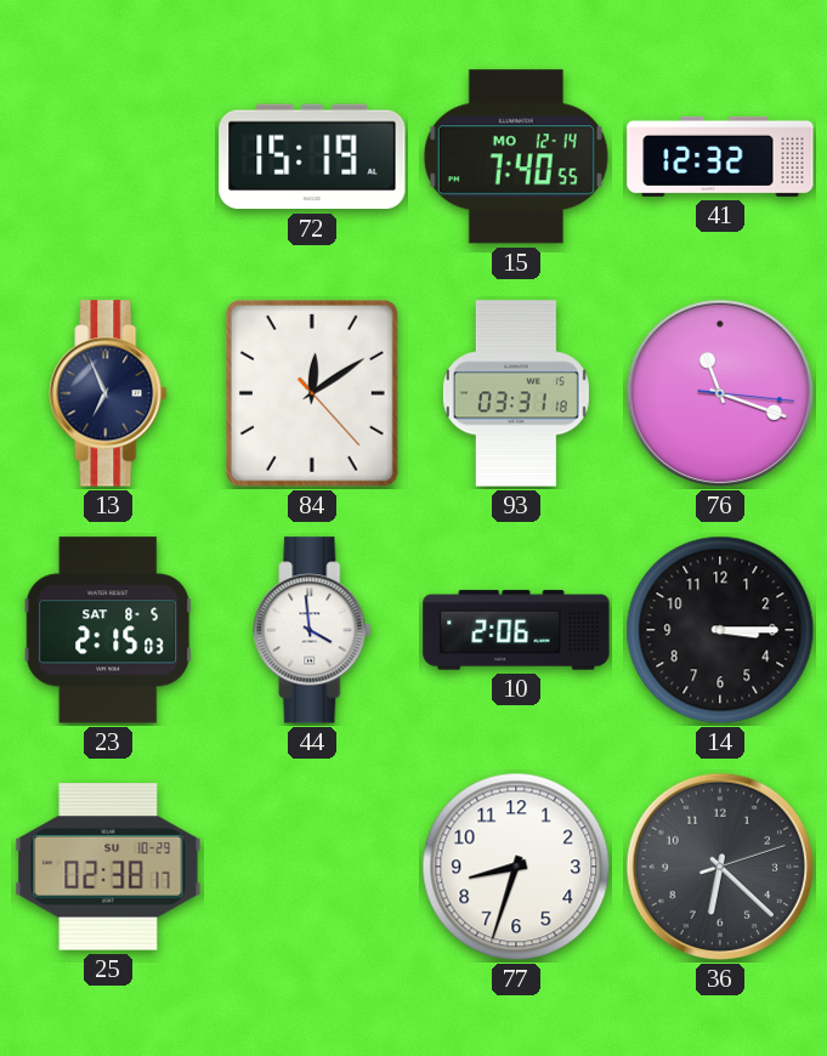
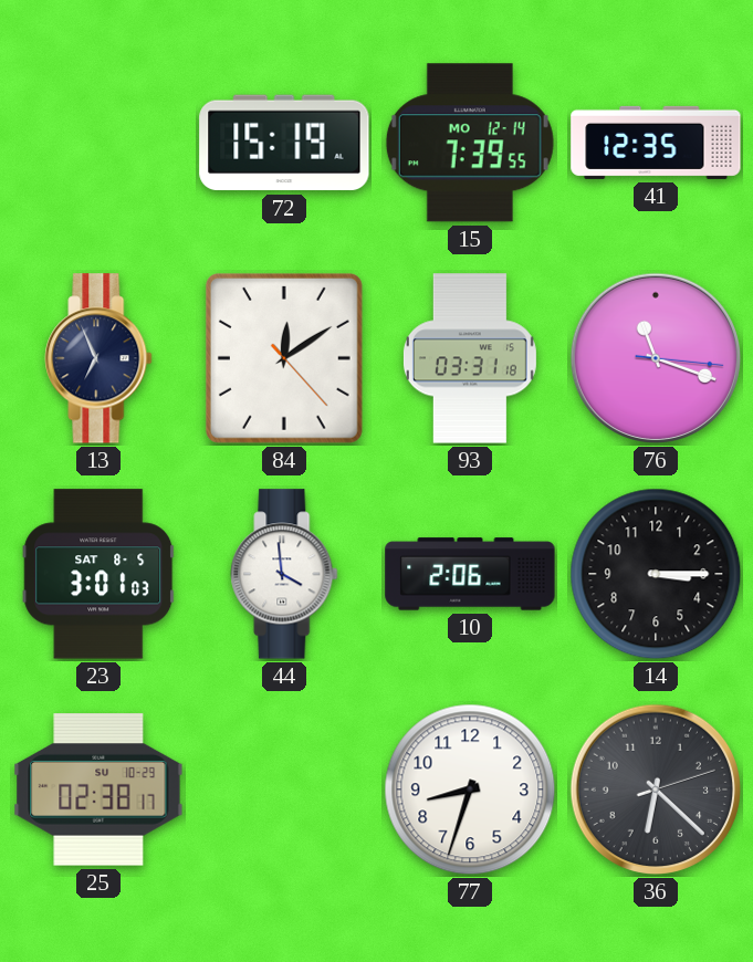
15: 7:40 -> 7:39 (470, 143)
41: 12:32 -> 12:35 (656, 143)
23: 2:15 -> 3:01 (98, 574)
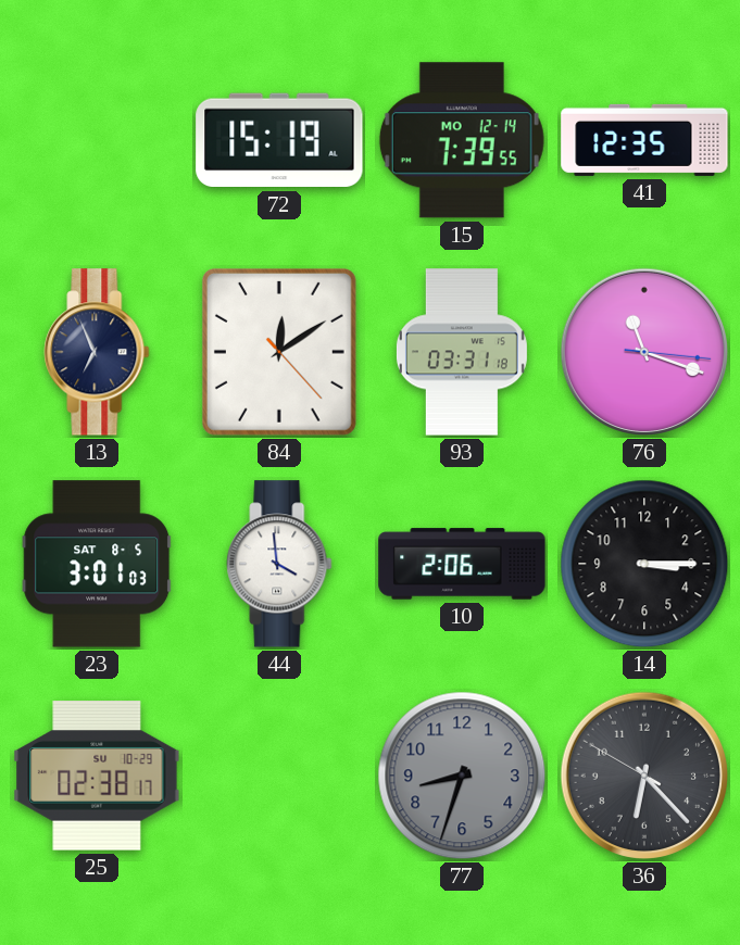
77 dial: white -> grey (462, 776)
36: 6:22:12 -> 6:22:50 (644, 776)
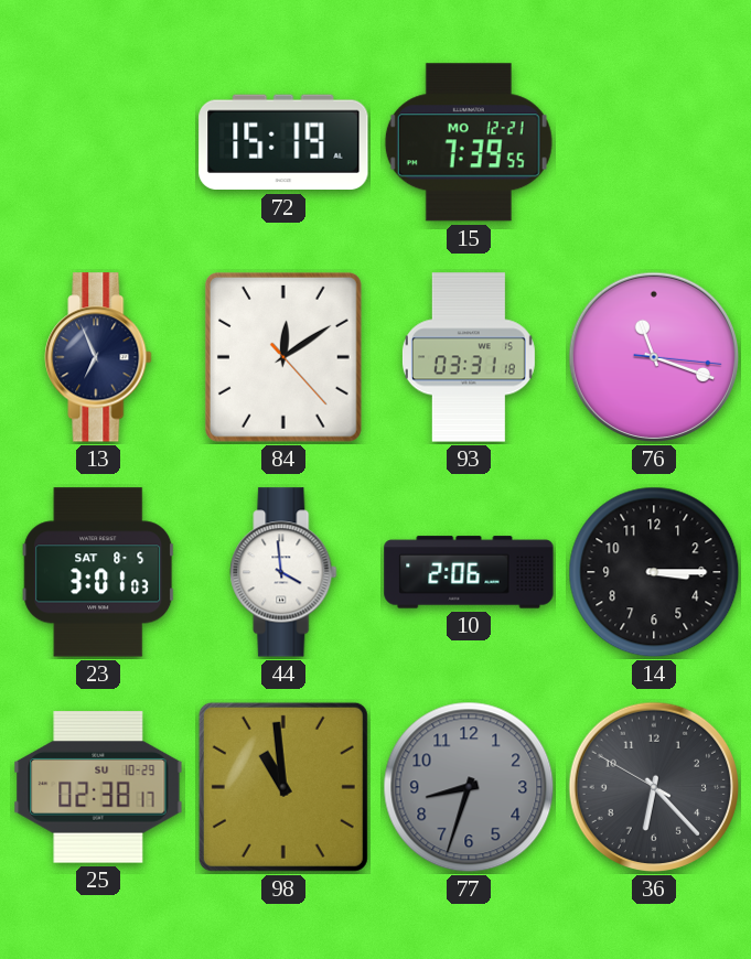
15 date: MO 12-14 -> MO 12-21 (469, 142)
41: 12:35 -> none (644, 140)
98: none -> 10:59 (283, 787)
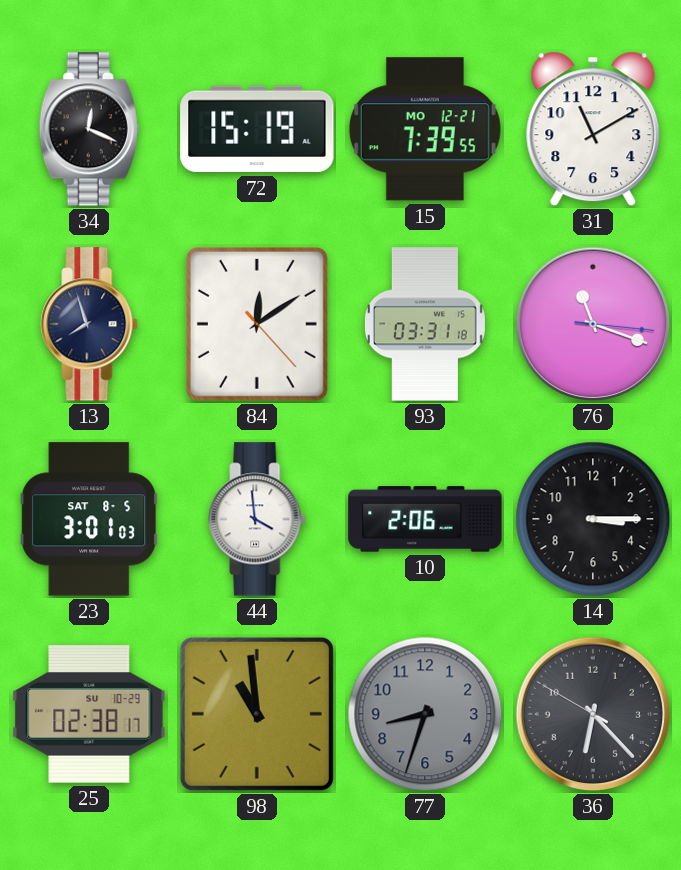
34: none -> 12:19 (89, 129)
31: none -> 11:10 (593, 129)
13: 6:56 -> 7:57 (89, 324)
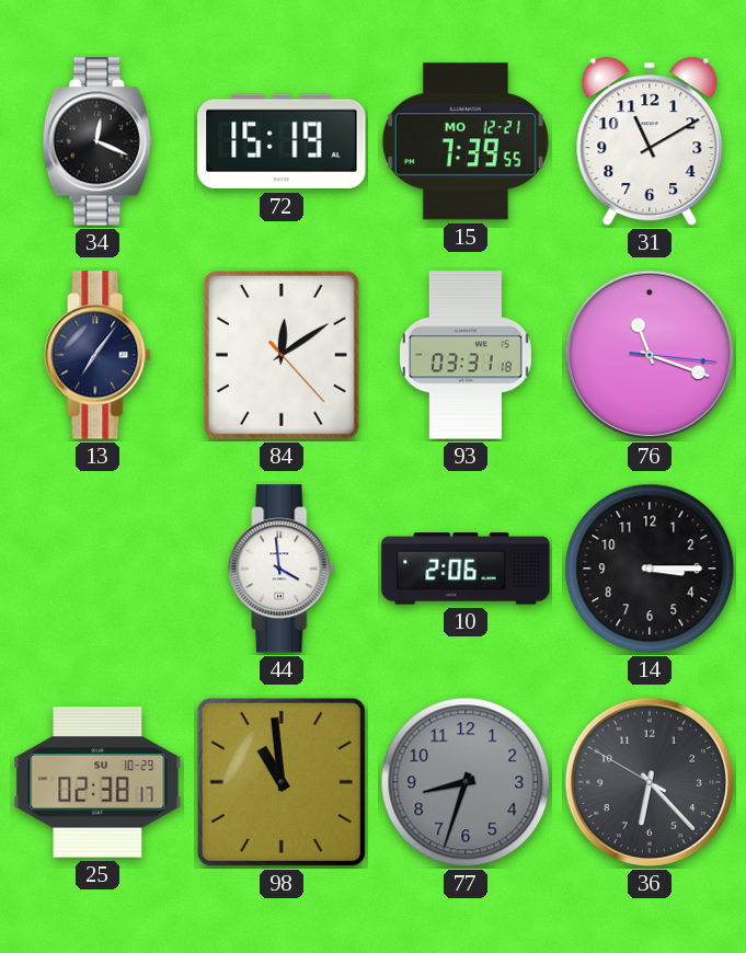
13: 7:57 -> 7:06 (97, 355)
23: 3:01 -> none (89, 519)
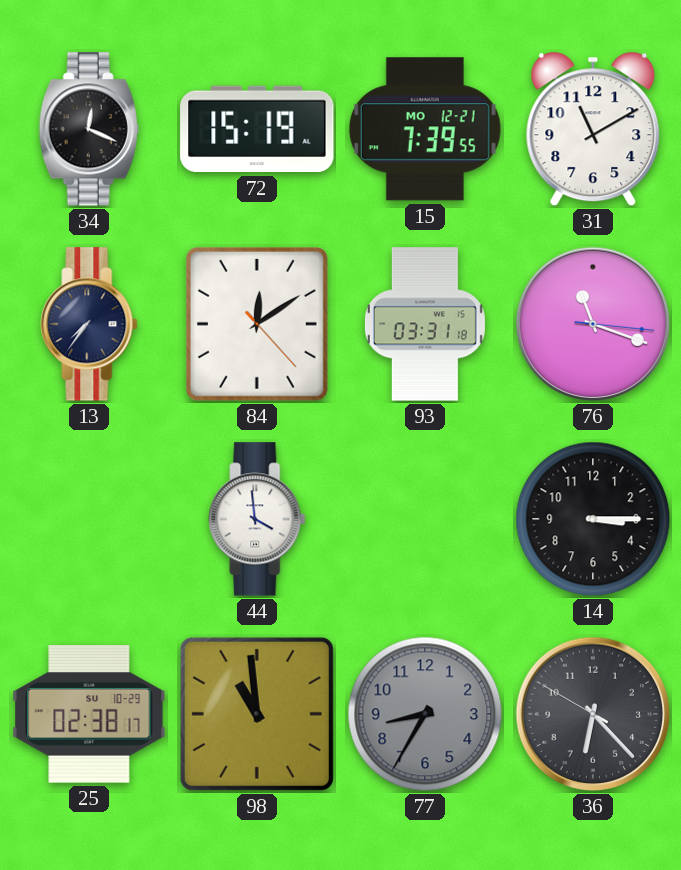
13: 7:06 -> 7:36 (89, 324)
10: 2:06 -> none (466, 569)
77: 8:33 -> 8:35 (425, 714)
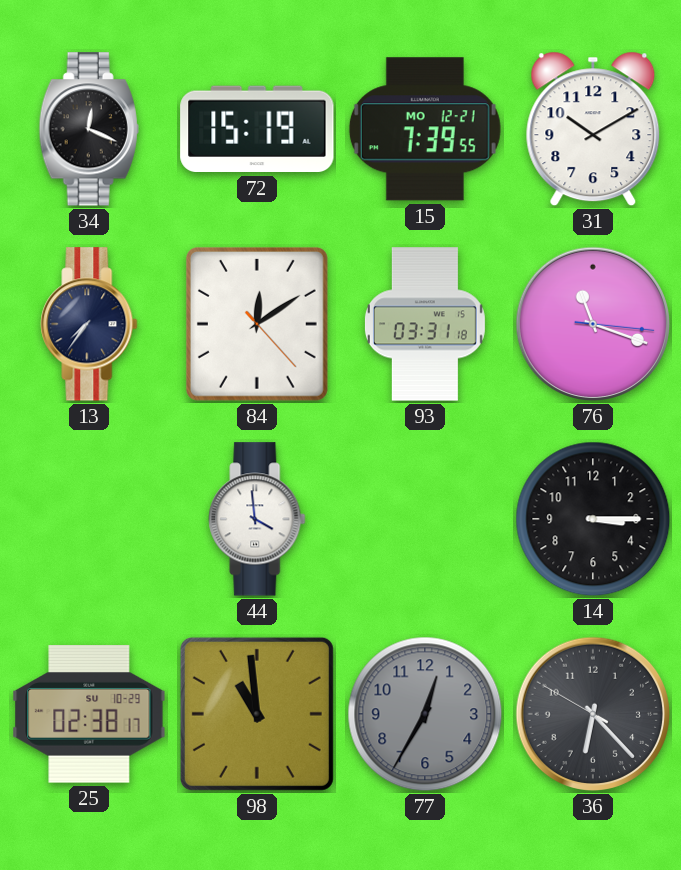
31: 11:10 -> 10:10 (593, 129)
77: 8:35 -> 12:35 (425, 714)
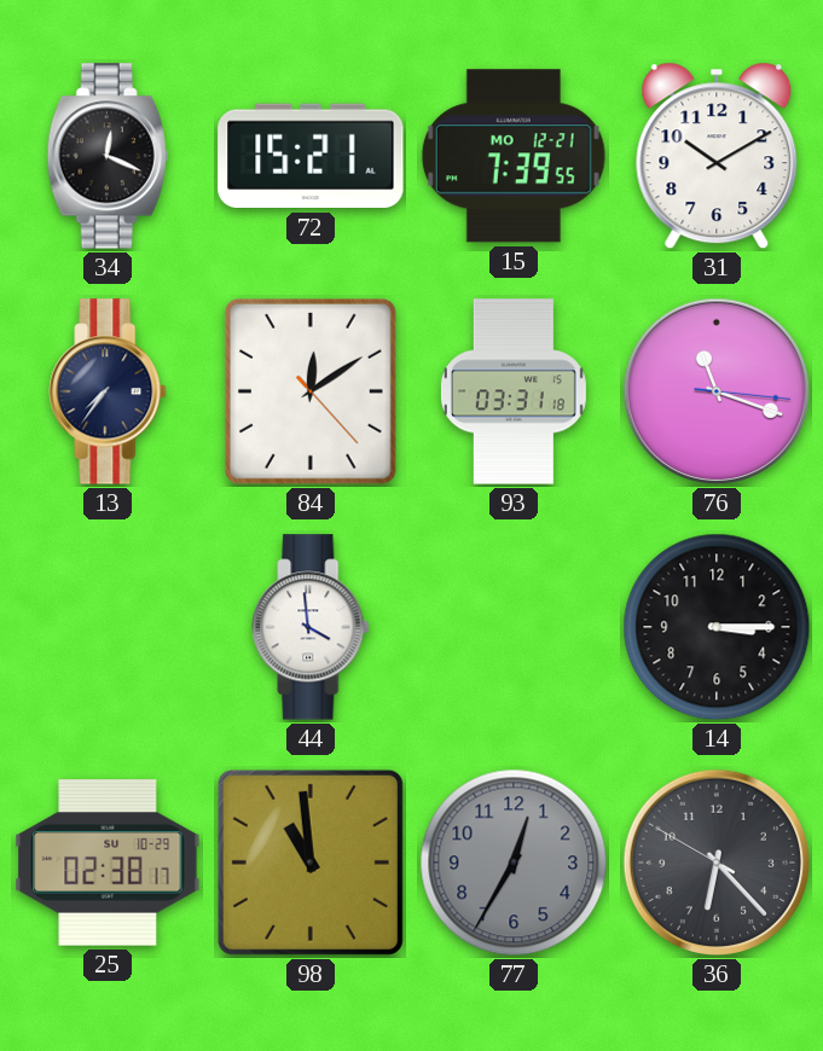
72: 15:19 -> 15:21 (311, 156)
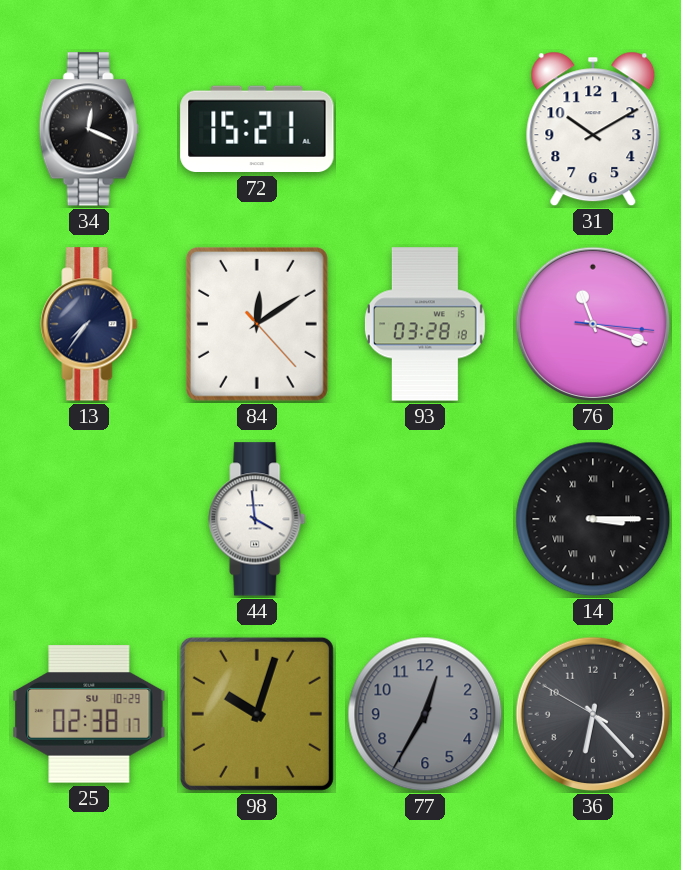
15: 7:39 -> none (514, 156)
93: 03:31 -> 03:28 (425, 324)
14 numerals: Arabic -> Roman (593, 519)
98: 10:59 -> 10:03 (257, 714)
